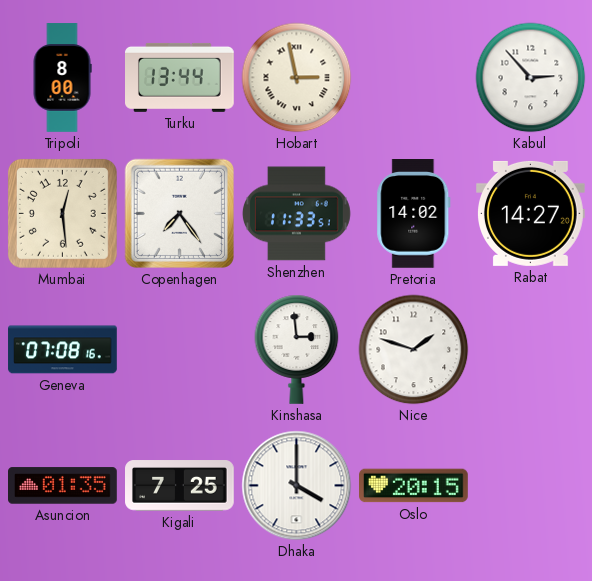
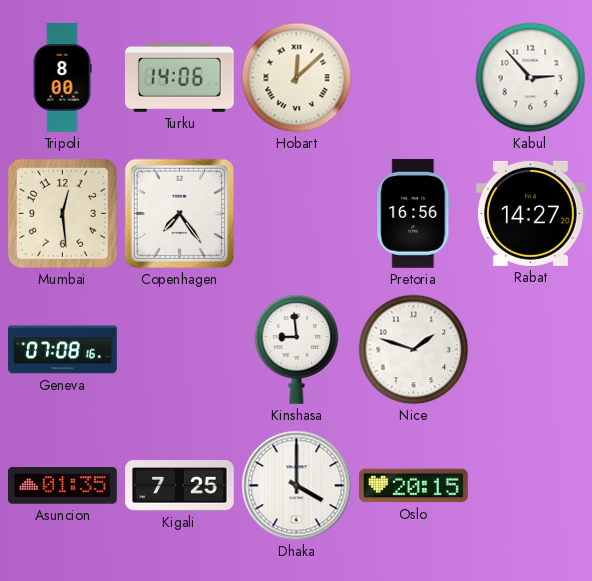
Turku: 13:44 -> 14:06 (180, 77)
Hobart: 2:58 -> 12:08 (297, 78)
Shenzhen: 11:33 -> none (296, 214)
Pretoria: 14:02 -> 16:56 (414, 214)
Kinshasa: 2:59 -> 8:59 (297, 349)
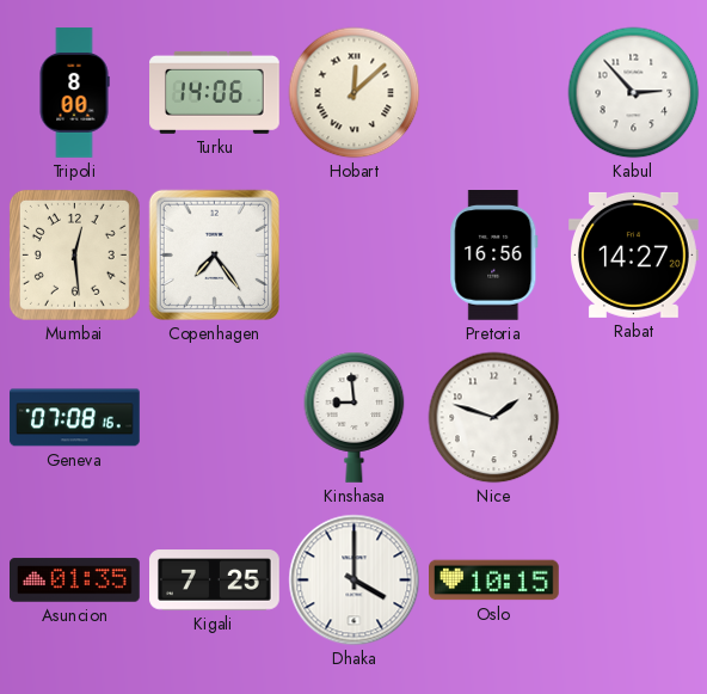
Oslo: 20:15 -> 10:15 (494, 581)
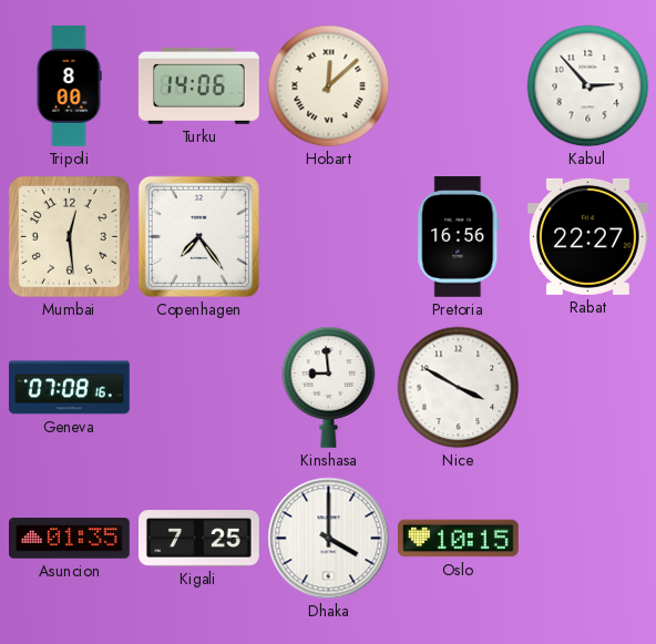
Rabat: 14:27 -> 22:27 (588, 236)
Nice: 1:48 -> 3:50 (459, 388)
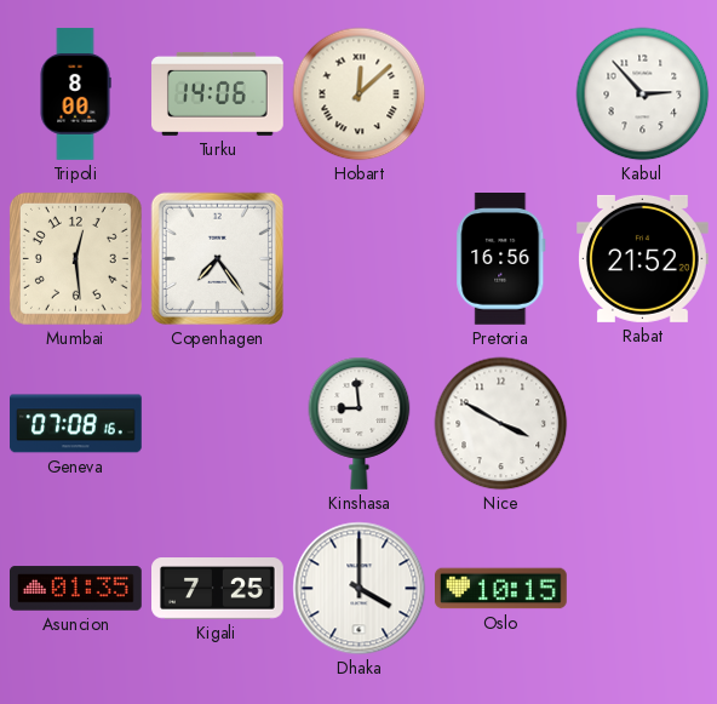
Rabat: 22:27 -> 21:52 (643, 258)
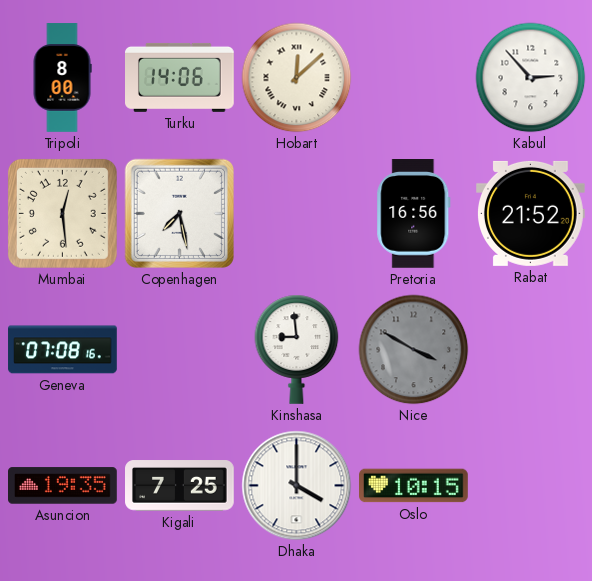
Copenhagen: 7:24 -> 7:28 (179, 213)
Nice dial: white -> grey (414, 350)
Asuncion: 01:35 -> 19:35 (63, 486)
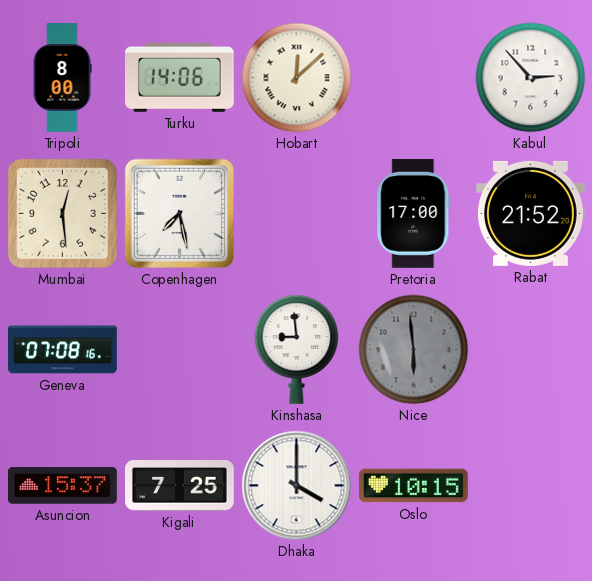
Pretoria: 16:56 -> 17:00 (414, 214)
Nice: 3:50 -> 5:59 (414, 350)
Asuncion: 19:35 -> 15:37 (63, 486)
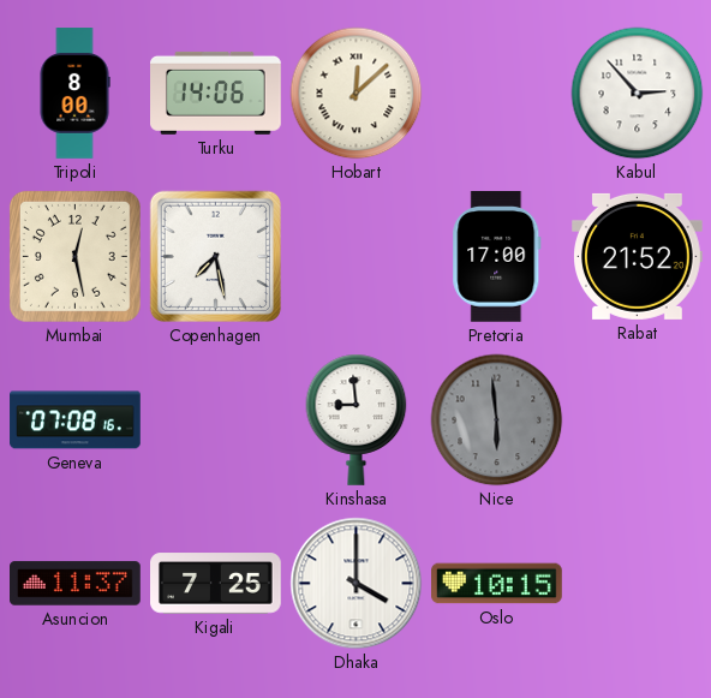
Mumbai: 12:29 -> 12:28 (74, 256)
Asuncion: 15:37 -> 11:37 (76, 584)
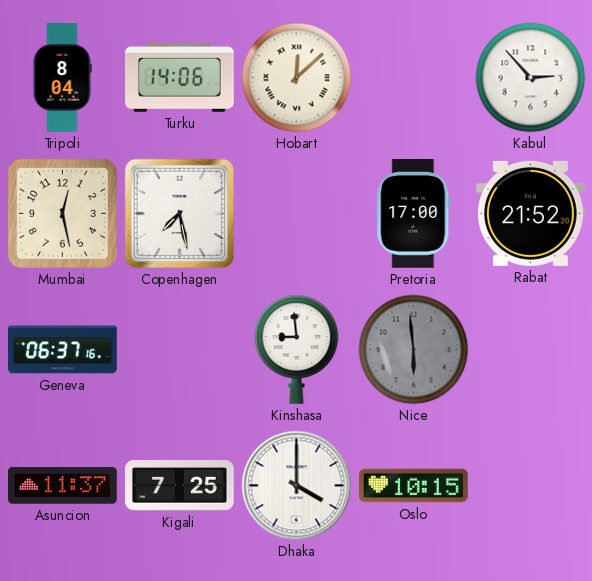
Tripoli: 8:00 -> 8:04 (62, 78)
Geneva: 07:08 -> 06:37 (63, 350)
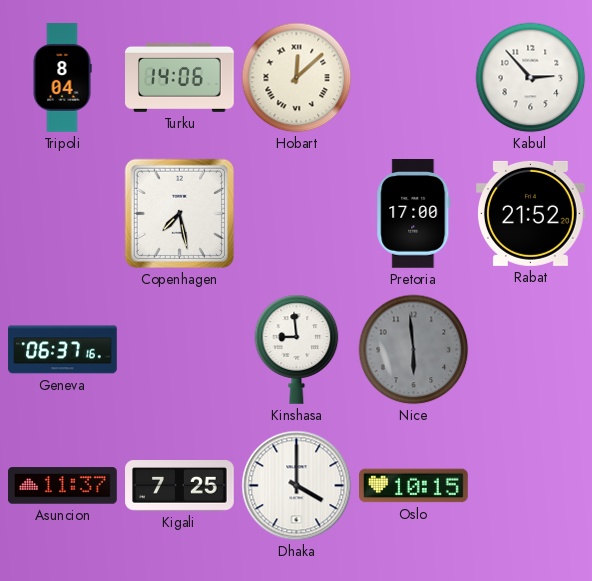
Mumbai: 12:28 -> none (62, 213)
